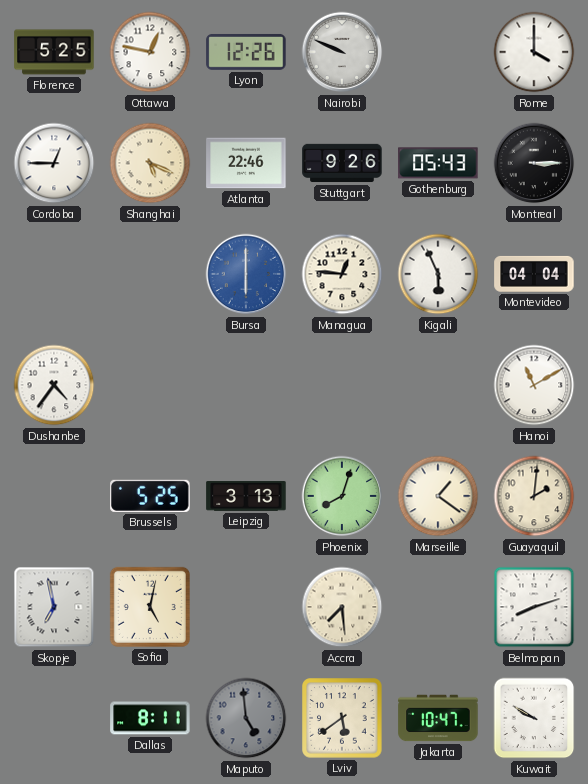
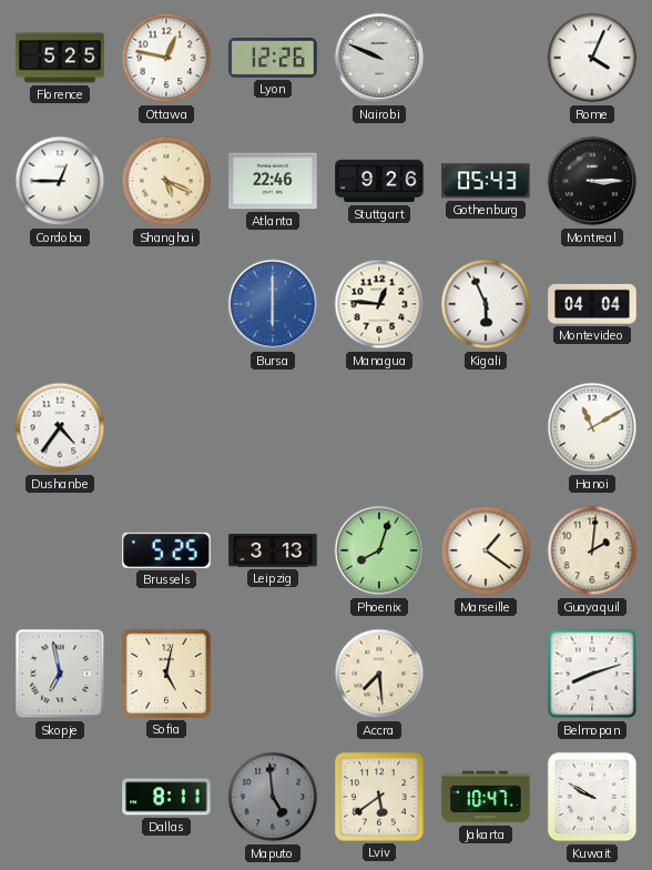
Rome: 4:00 -> 4:04 (592, 58)
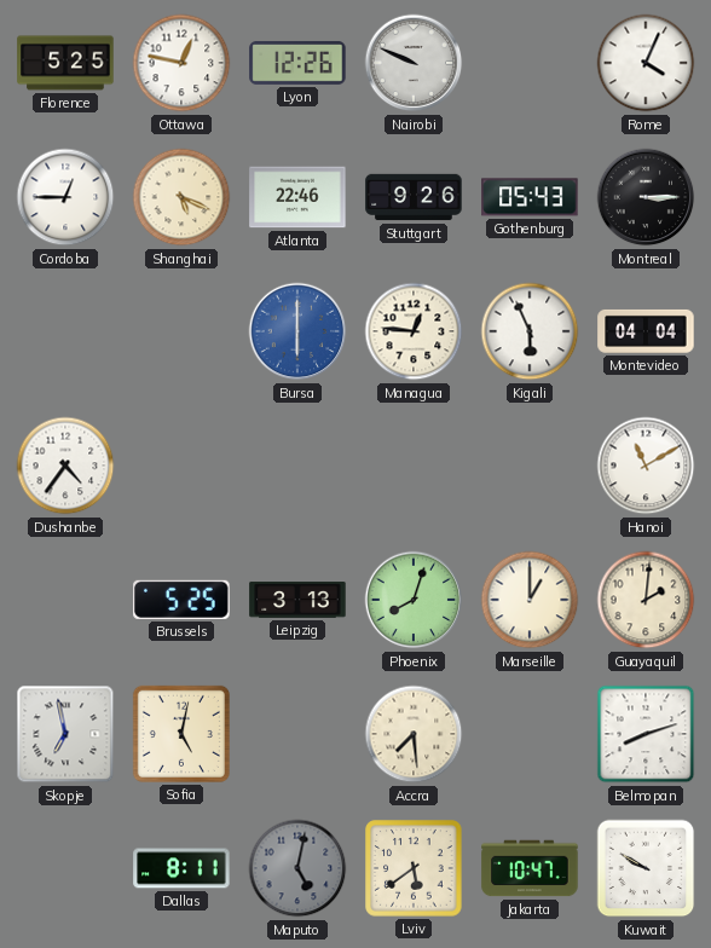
Marseille: 1:21 -> 1:00 (530, 600)
Maputo: 4:59 -> 5:02 (297, 868)
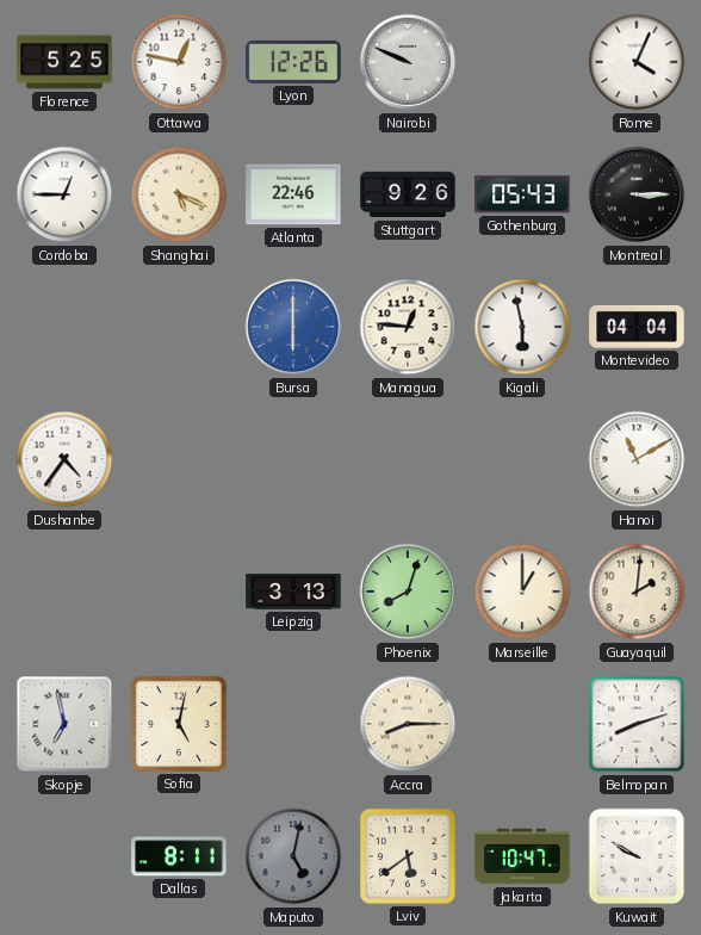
Kigali: 5:56 -> 5:58 (522, 327)
Brussels: 5:25 -> none (181, 600)
Accra: 7:29 -> 8:15 (408, 724)
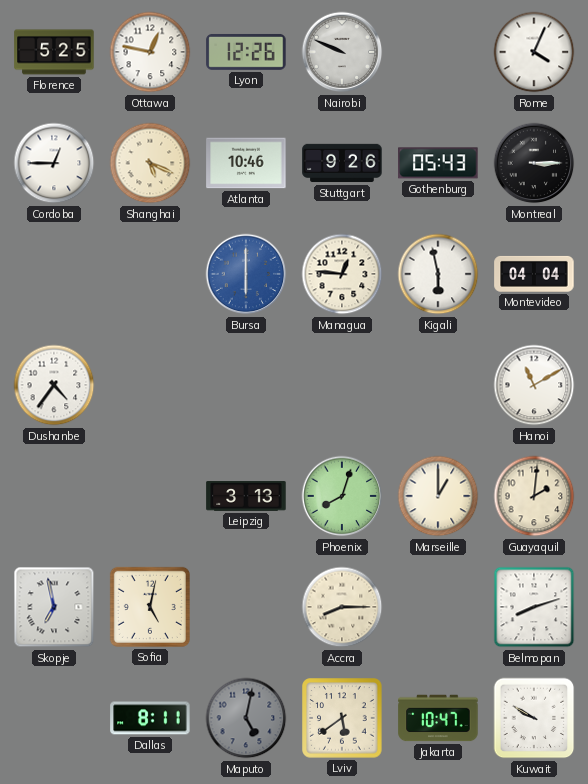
Atlanta: 22:46 -> 10:46 (246, 163)
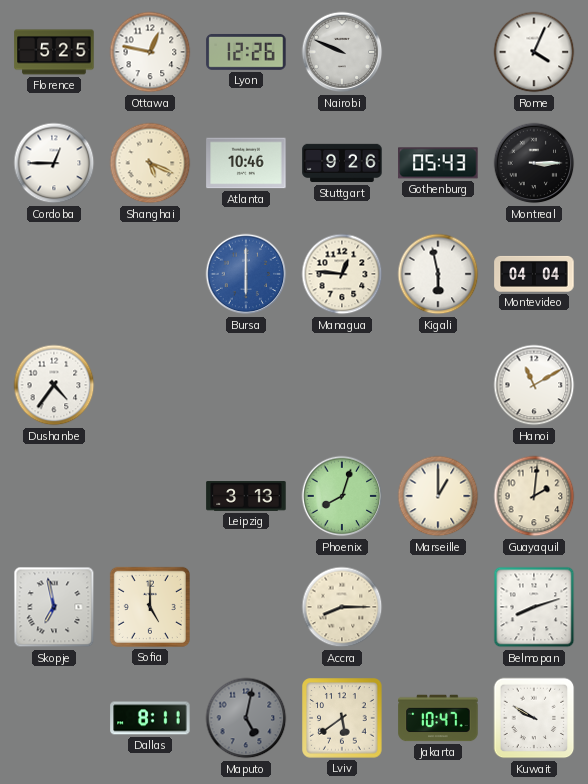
Sofia: 5:02 -> 5:00 (150, 607)
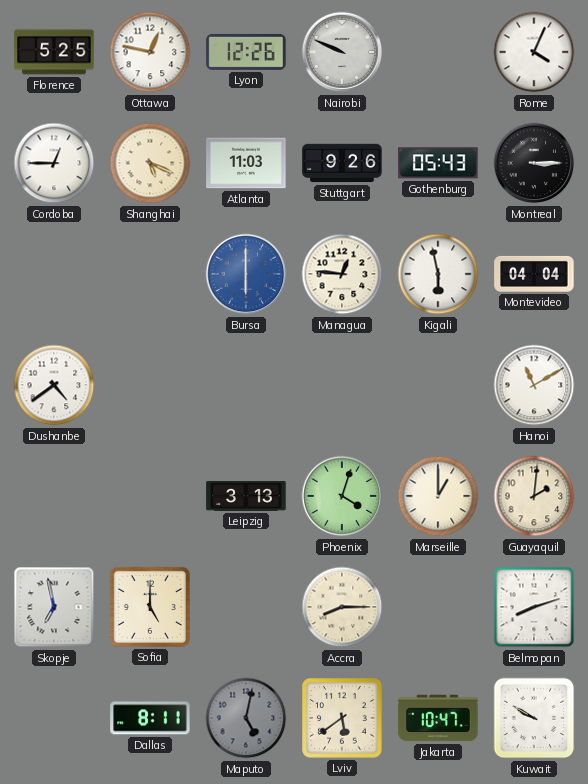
Atlanta: 10:46 -> 11:03 (246, 163)
Dushanbe: 4:36 -> 4:39 (54, 385)
Phoenix: 8:03 -> 4:03 (342, 496)
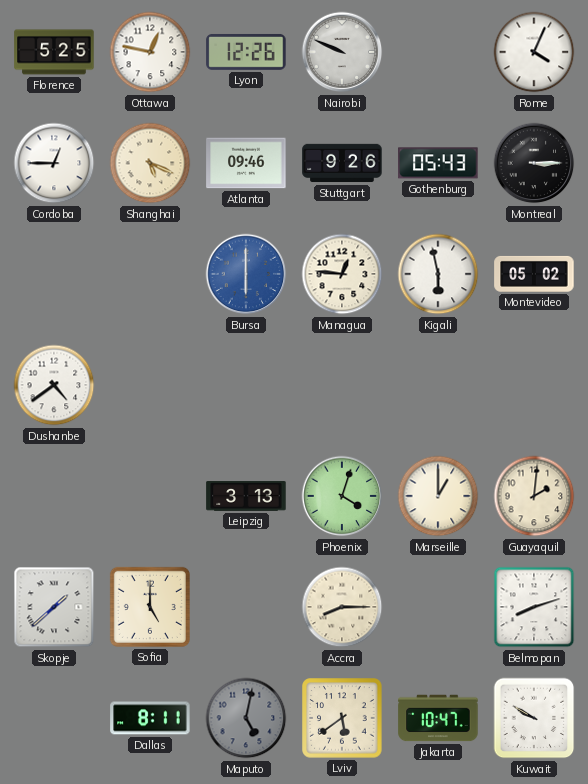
Atlanta: 11:03 -> 09:46 (246, 163)
Montevideo: 04:04 -> 05:02 (534, 274)
Hanoi: 11:10 -> none (534, 385)
Skopje: 6:58 -> 1:38 (54, 607)
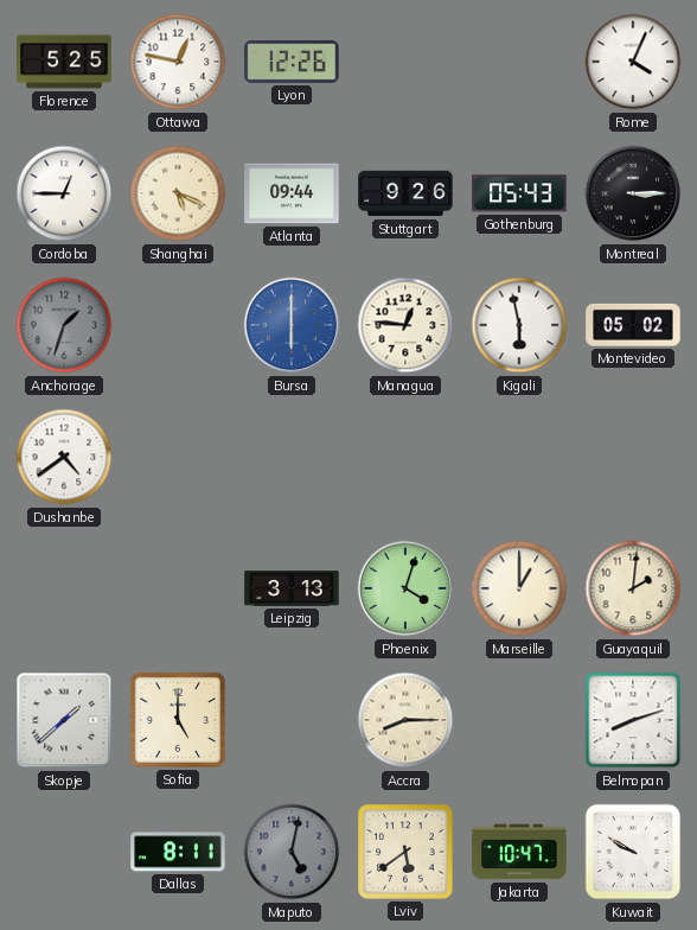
Nairobi: 9:49 -> none (342, 52)
Atlanta: 09:46 -> 09:44 (292, 193)
Anchorage: none -> 1:33 (64, 325)
